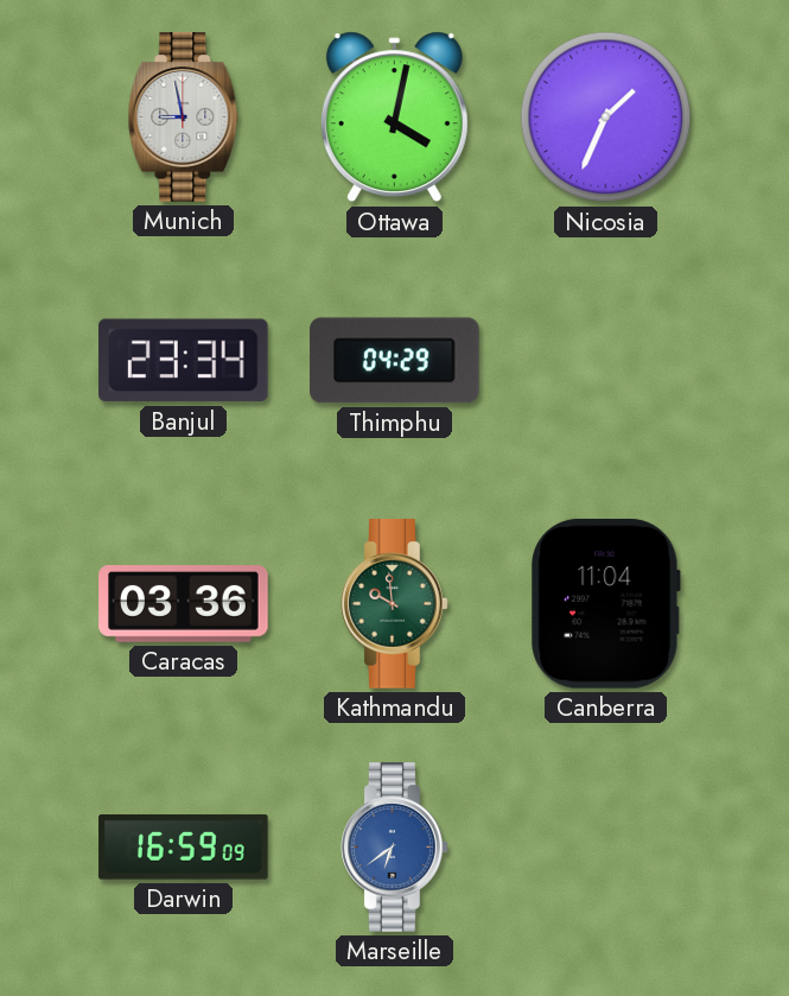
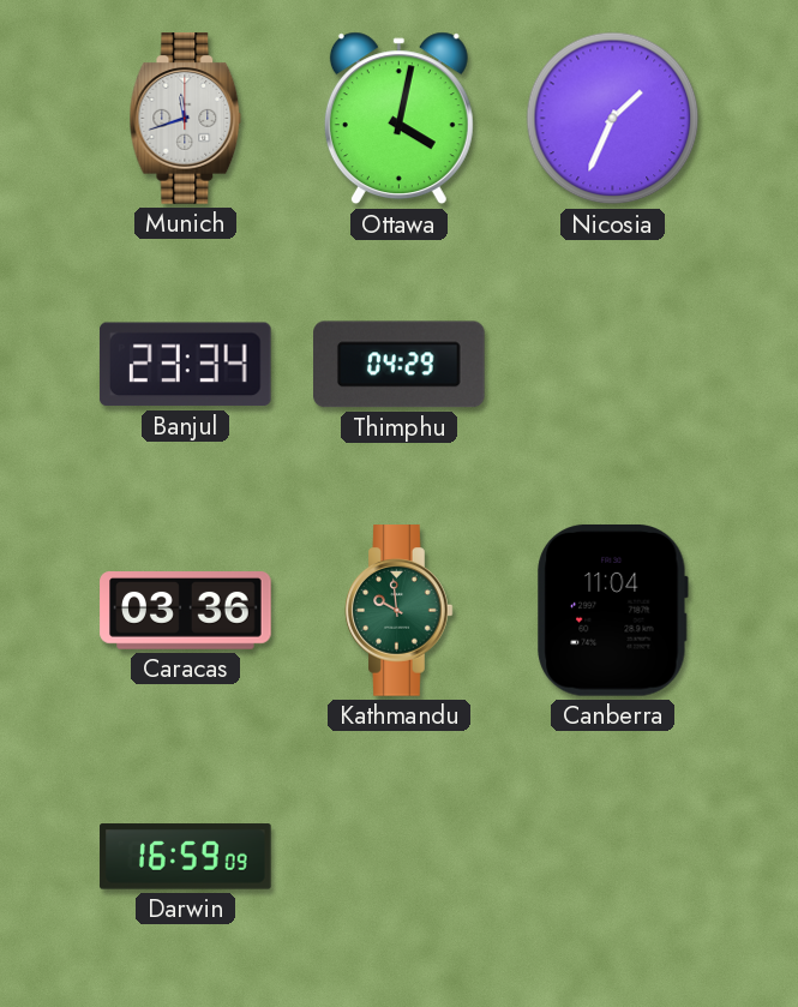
Munich: 8:58 -> 11:42 (186, 119)
Marseille: 6:39 -> none (395, 848)
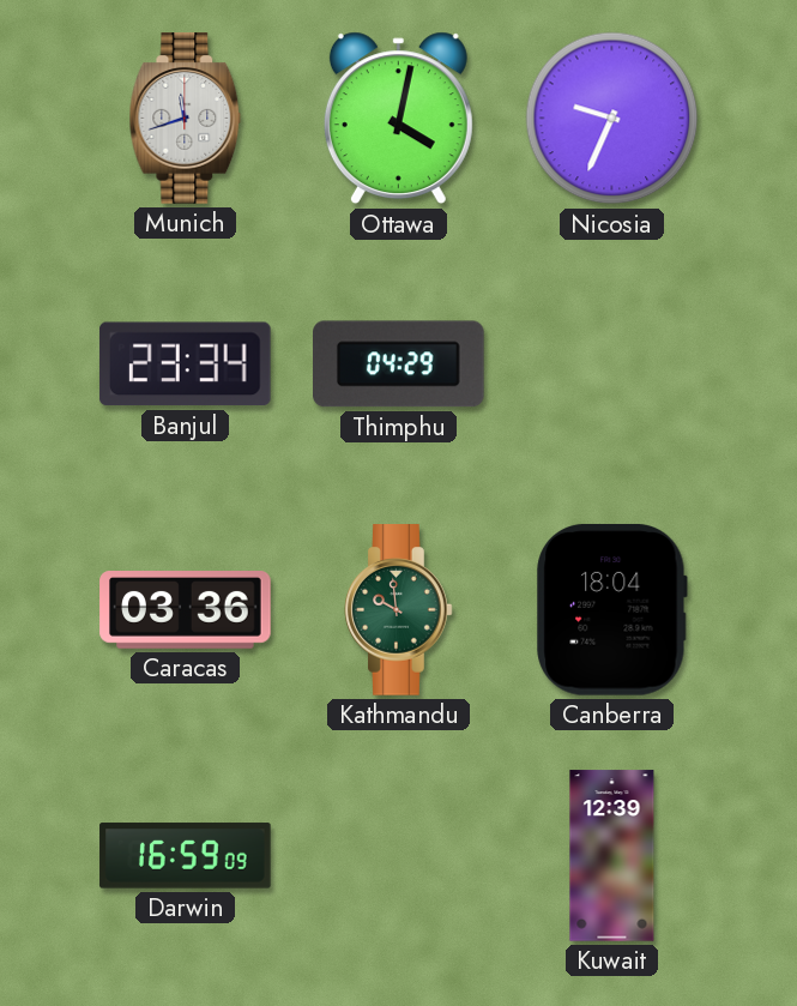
Nicosia: 1:34 -> 9:34 (612, 119)
Canberra: 11:04 -> 18:04 (612, 610)
Kuwait: none -> 12:39 (612, 856)
